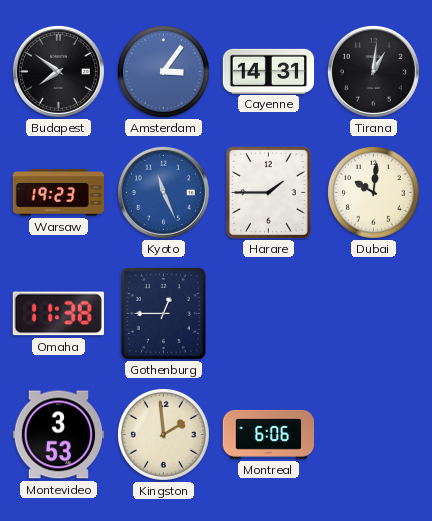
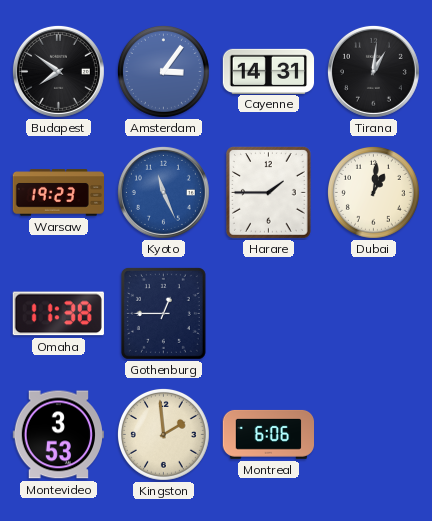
Dubai: 10:01 -> 1:01 (373, 192)
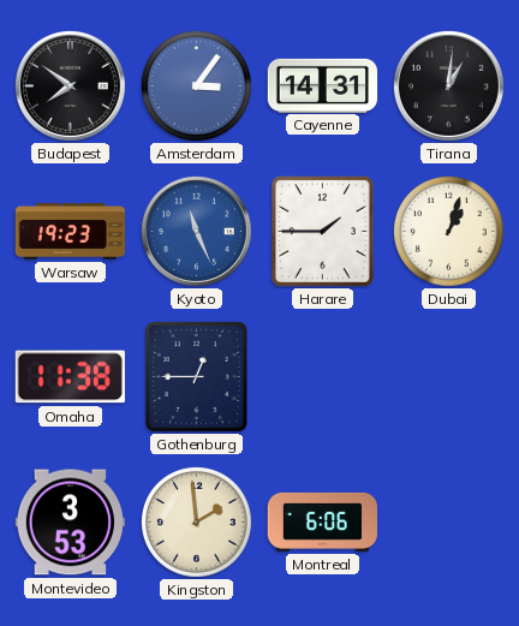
Dubai: 1:01 -> 1:03 (448, 231)
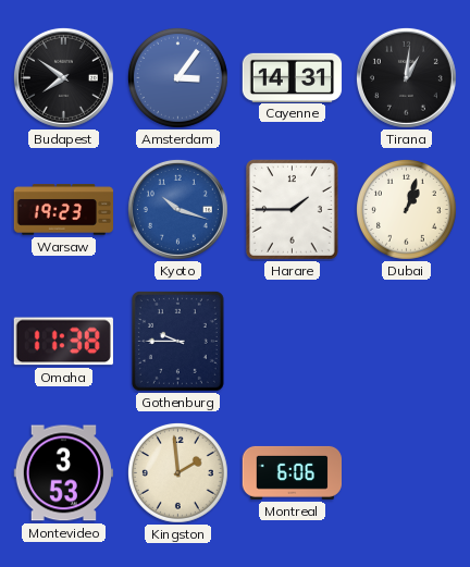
Kyoto: 11:26 -> 10:18 (177, 209)
Gothenburg: 12:45 -> 9:45 (177, 341)
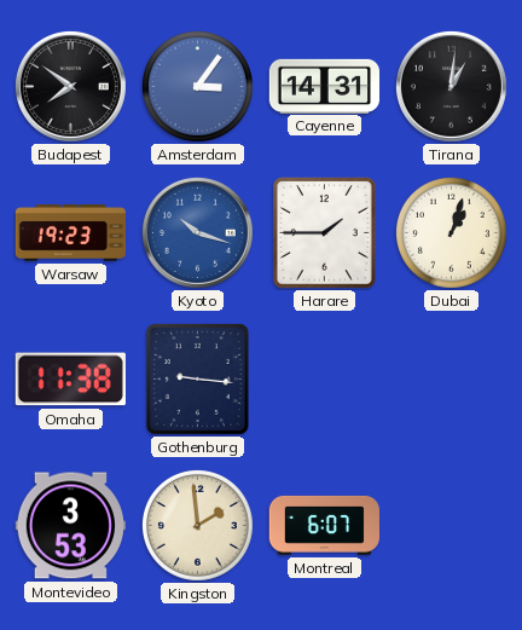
Gothenburg: 9:45 -> 9:16 (197, 378)
Montreal: 6:06 -> 6:07 (324, 525)
